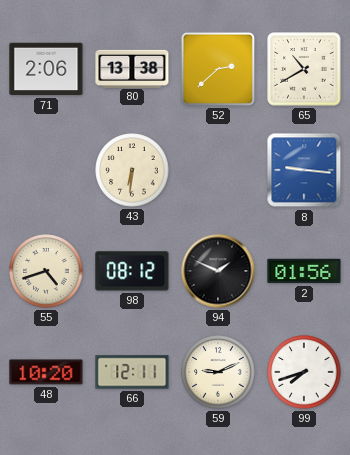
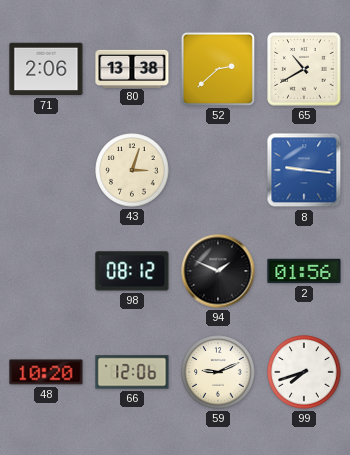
43: 6:31 -> 3:03 (132, 170)
55: 4:42 -> none (46, 271)
66: 12:11 -> 12:06 (132, 372)
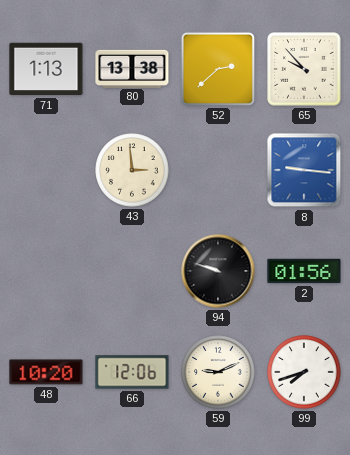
71: 2:06 -> 1:13 (46, 69)
65: 10:40 -> 9:53 (304, 69)
43: 3:03 -> 2:59 (132, 170)
98: 08:12 -> none (132, 271)
94: 1:49 -> 9:48 (218, 271)
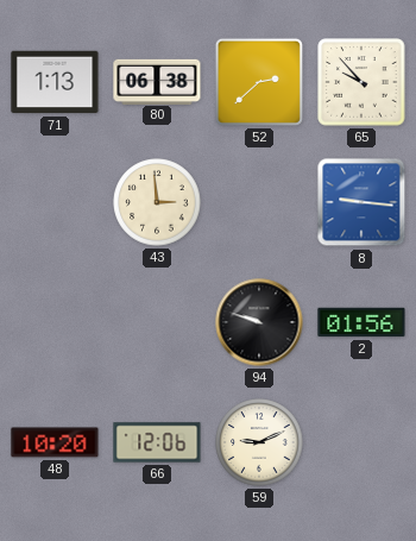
80: 13:38 -> 06:38 (157, 81)
99: 7:42 -> none (304, 372)
